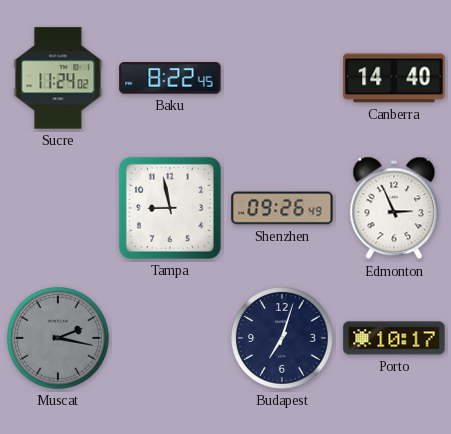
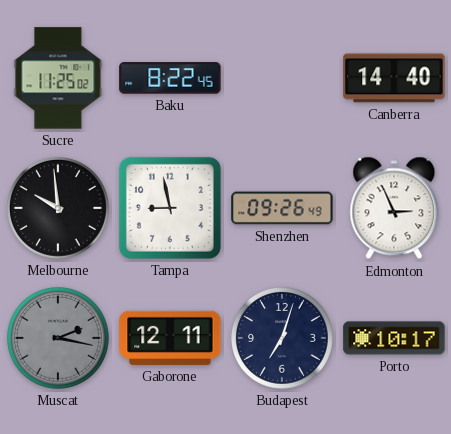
Sucre: 11:24 -> 11:25 (58, 78)
Melbourne: none -> 9:59 (59, 209)
Gaborone: none -> 12:11 (170, 338)
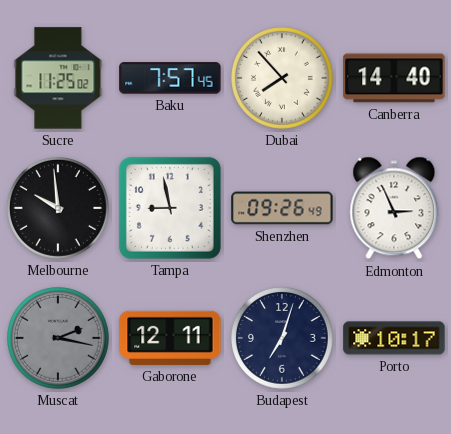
Baku: 8:22 -> 7:57 (170, 78)
Dubai: none -> 7:53 (283, 79)
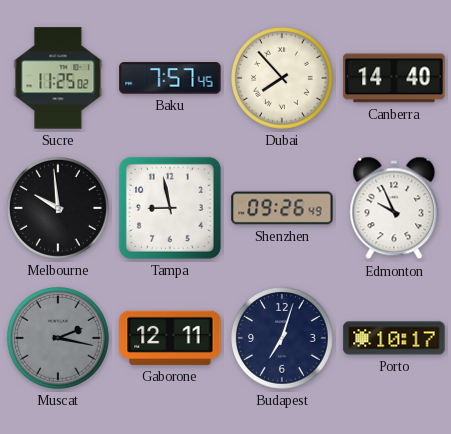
Edmonton: 2:56 -> 9:56 (394, 208)
